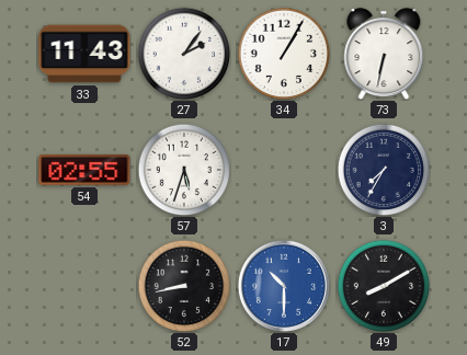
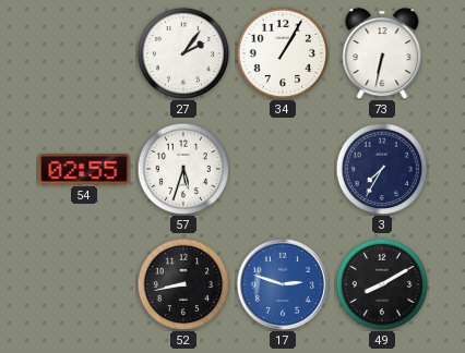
33: 11:43 -> none (84, 54)
17: 10:30 -> 2:48 (283, 284)
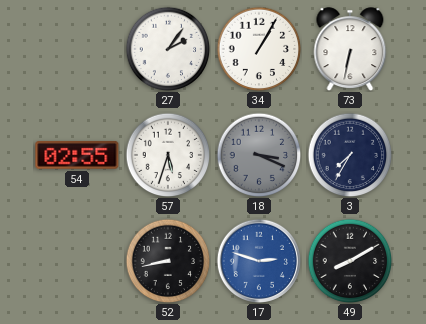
18: none -> 3:19 (259, 155)
